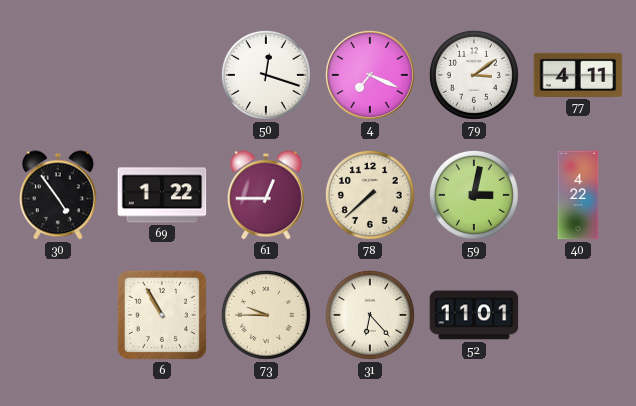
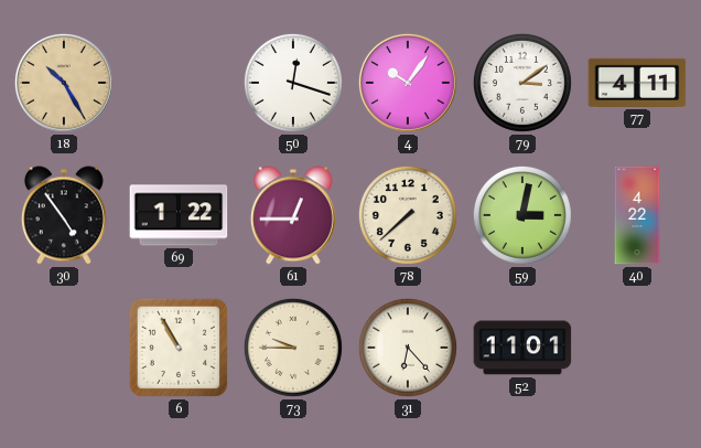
18: none -> 10:25 (64, 83)
4: 7:19 -> 10:06 (408, 83)
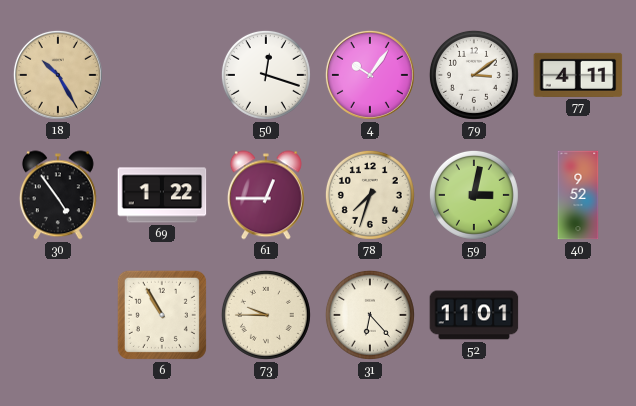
78: 7:38 -> 7:33 (370, 195)
40: 4:22 -> 9:52 (578, 195)
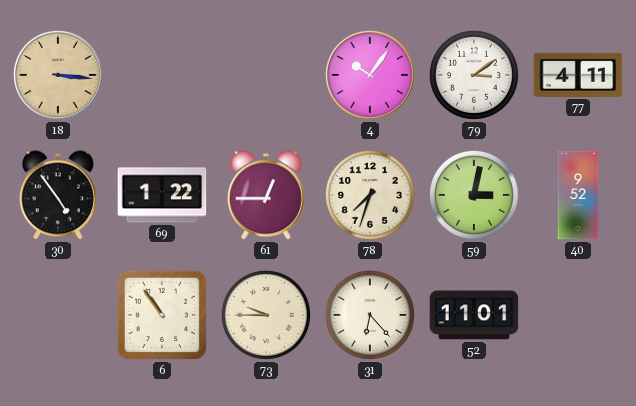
18: 10:25 -> 3:16 (58, 75)
50: 12:18 -> none (266, 75)
6: 10:55 -> 10:54 (162, 315)
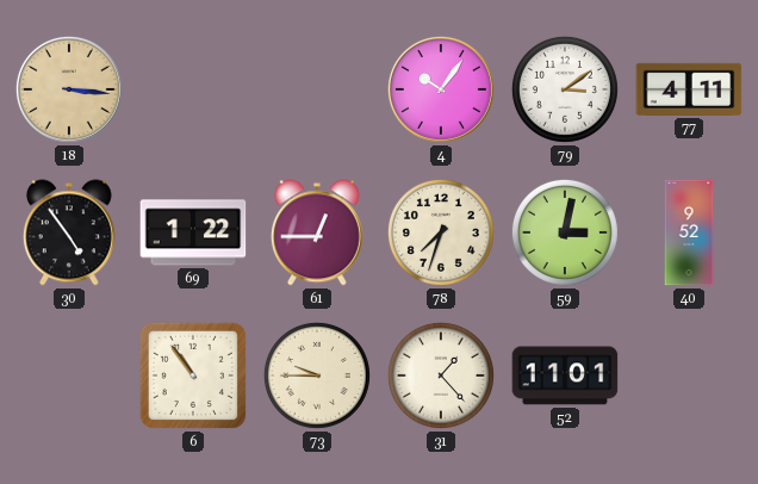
31: 6:23 -> 1:23 (441, 376)
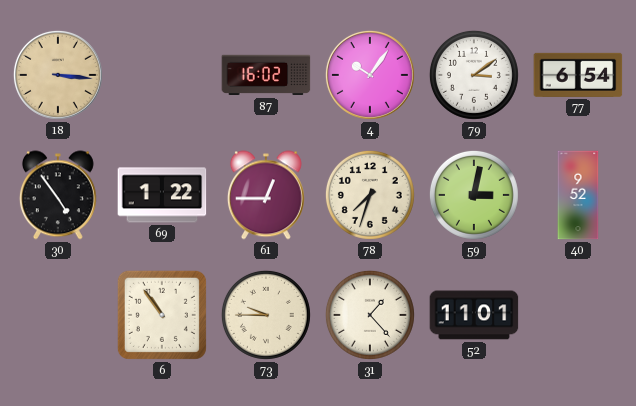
87: none -> 16:02 (266, 75)
77: 4:11 -> 6:54 (578, 75)
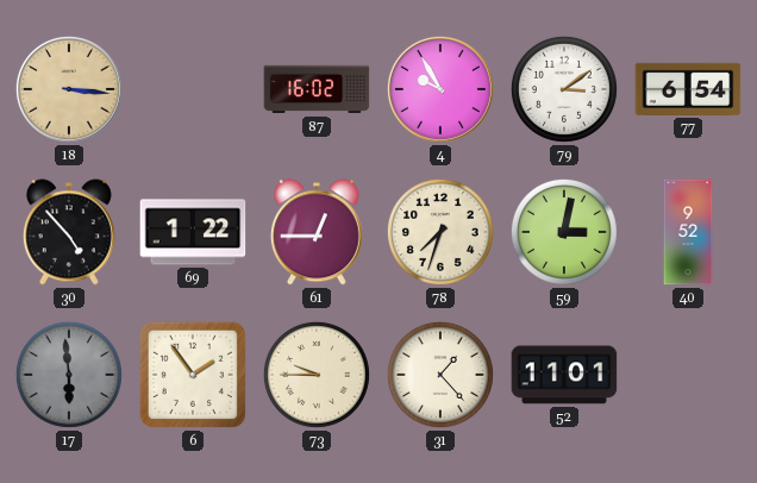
4: 10:06 -> 9:55 (440, 89)
30: 4:54 -> 4:53 (69, 232)
17: none -> 5:59 (69, 375)
6: 10:54 -> 1:54 (193, 375)
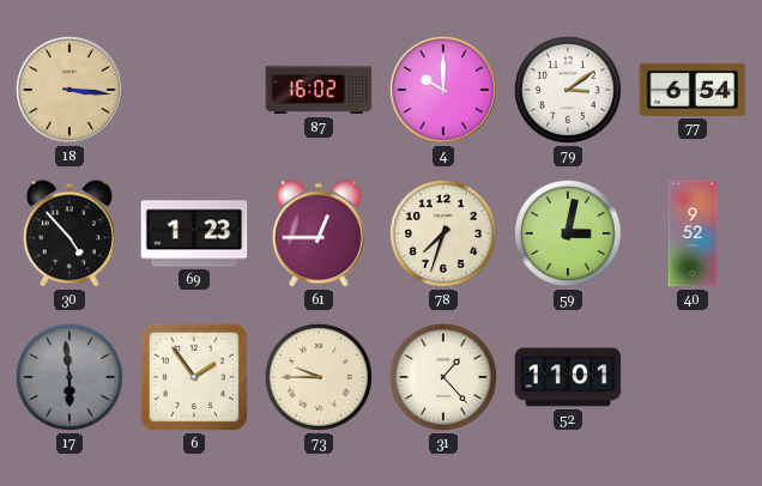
4: 9:55 -> 10:00 (443, 90)
69: 1:22 -> 1:23 (194, 233)
